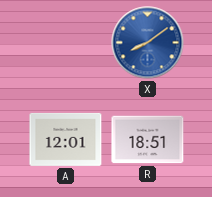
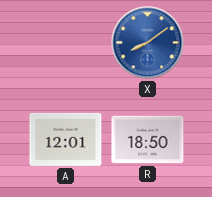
R: 18:51 -> 18:50 (148, 140)
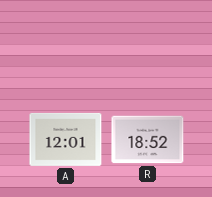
X: 8:09 -> none (148, 43)
R: 18:50 -> 18:52 (148, 140)
